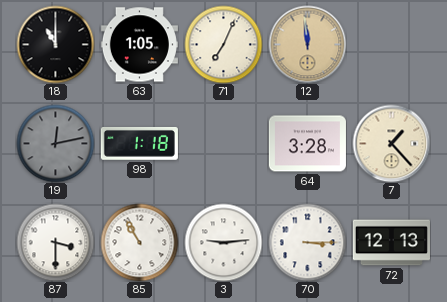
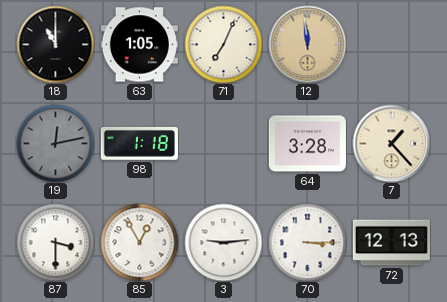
85: 10:55 -> 12:55 (139, 242)
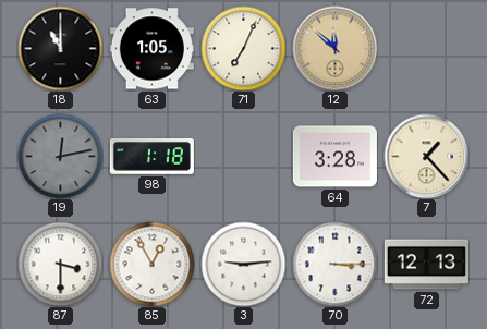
12: 11:59 -> 11:52 (334, 48)
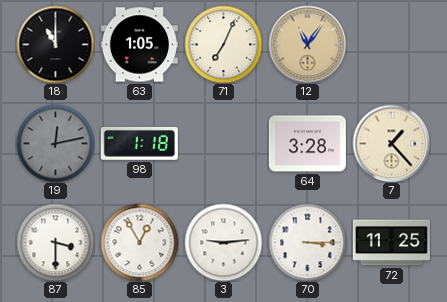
12: 11:52 -> 11:06 (307, 44)
72: 12:13 -> 11:25 (391, 243)
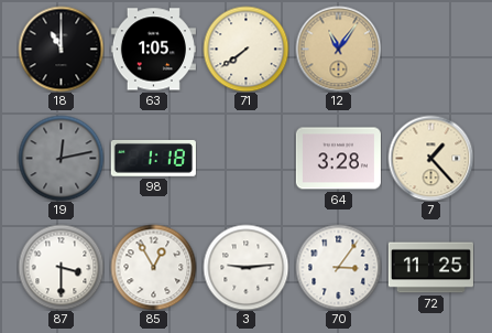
71: 7:04 -> 7:39 (245, 49)
70: 3:15 -> 3:06 (338, 267)
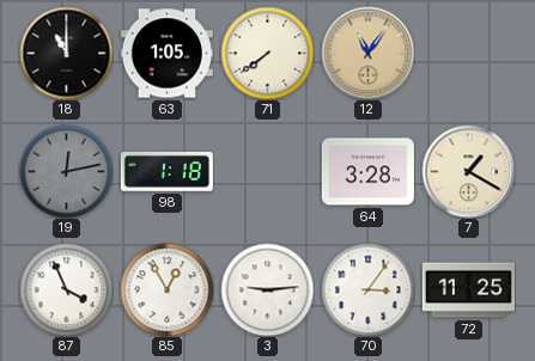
7: 1:23 -> 1:20 (468, 171)
87: 3:30 -> 3:56 (66, 289)
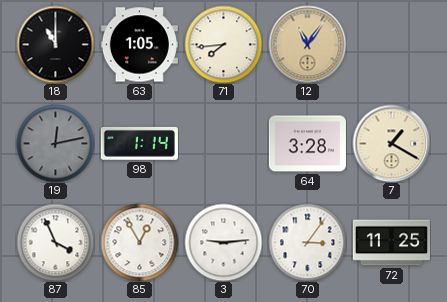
71: 7:39 -> 7:44 (223, 44)
98: 1:18 -> 1:14 (139, 143)
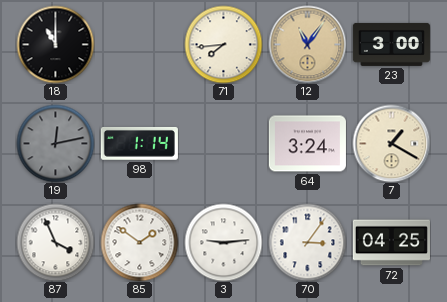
63: 1:05 -> none (139, 45)
23: none -> 3:00 (391, 44)
64: 3:28 -> 3:24 (307, 144)
85: 12:55 -> 1:51 (139, 242)
72: 11:25 -> 04:25 (391, 243)
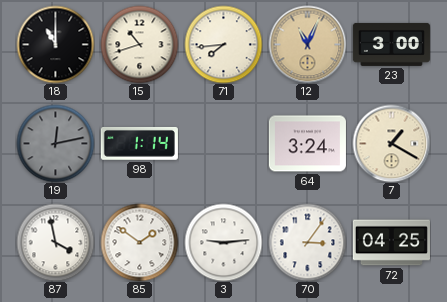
15: none -> 10:42 (139, 44)
12: 11:06 -> 11:04 (307, 44)
87: 3:56 -> 3:58 (55, 242)
